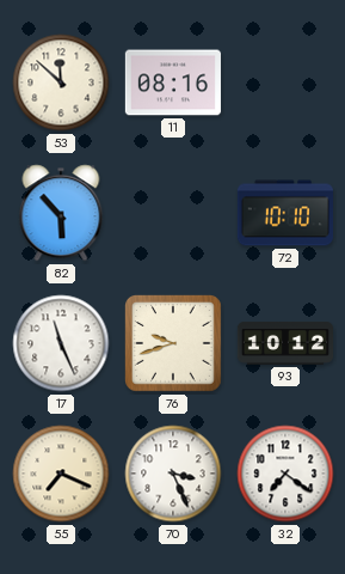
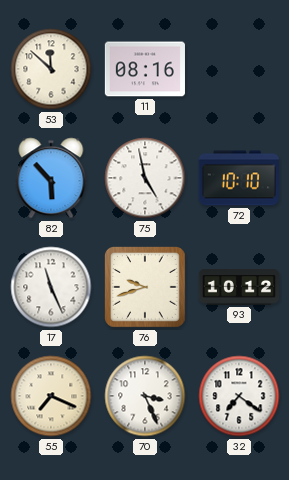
75: none -> 4:58 (145, 178)
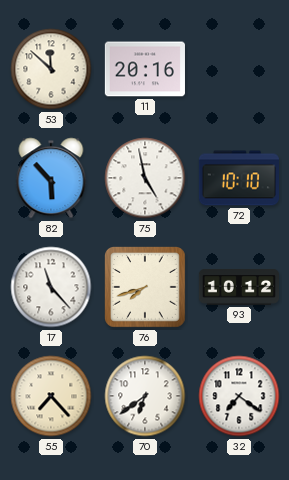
11: 08:16 -> 20:16 (145, 69)
17: 11:26 -> 11:23 (51, 287)
76: 9:42 -> 7:42 (146, 288)
55: 7:19 -> 7:23 (51, 396)
70: 3:26 -> 6:39 (145, 396)
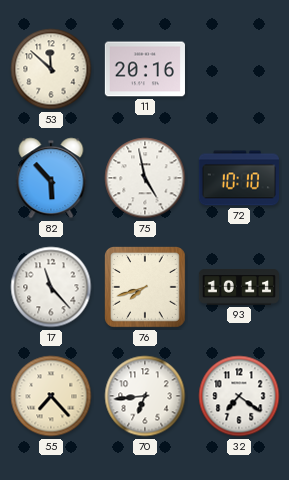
93: 10:12 -> 10:11 (238, 288)
70: 6:39 -> 6:44 (145, 396)
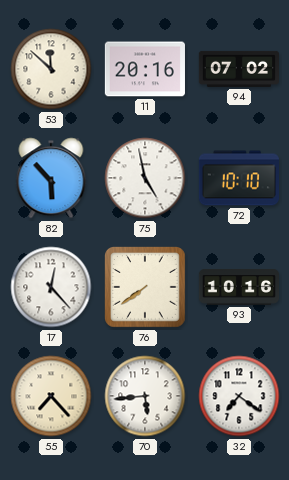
94: none -> 07:02 (238, 69)
17: 11:23 -> 12:23 (51, 287)
76: 7:42 -> 7:39 (146, 288)
93: 10:11 -> 10:16 (238, 288)
70: 6:44 -> 5:44 (145, 396)
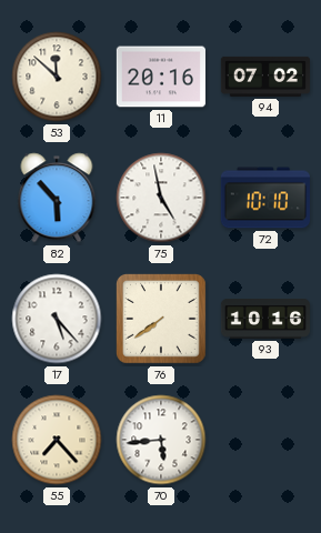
17: 12:23 -> 5:23 (57, 319)
32: 7:21 -> none (239, 396)
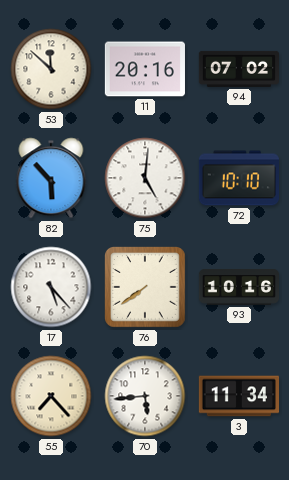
75: 4:58 -> 5:01 (145, 178)
3: none -> 11:34 (238, 396)
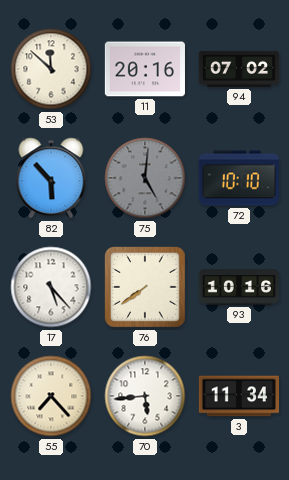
75 dial: white -> grey (145, 178)
